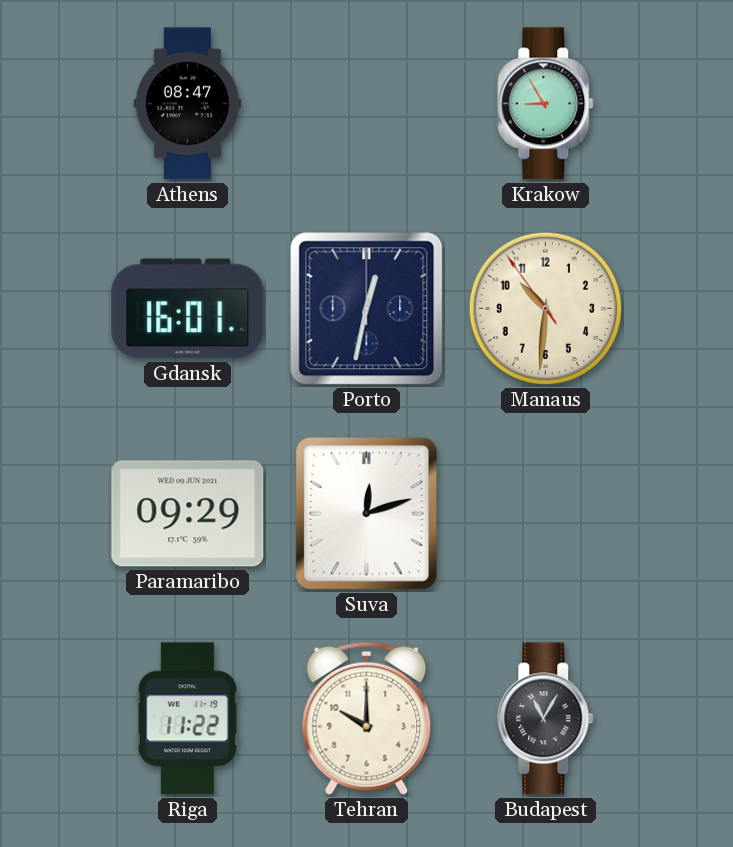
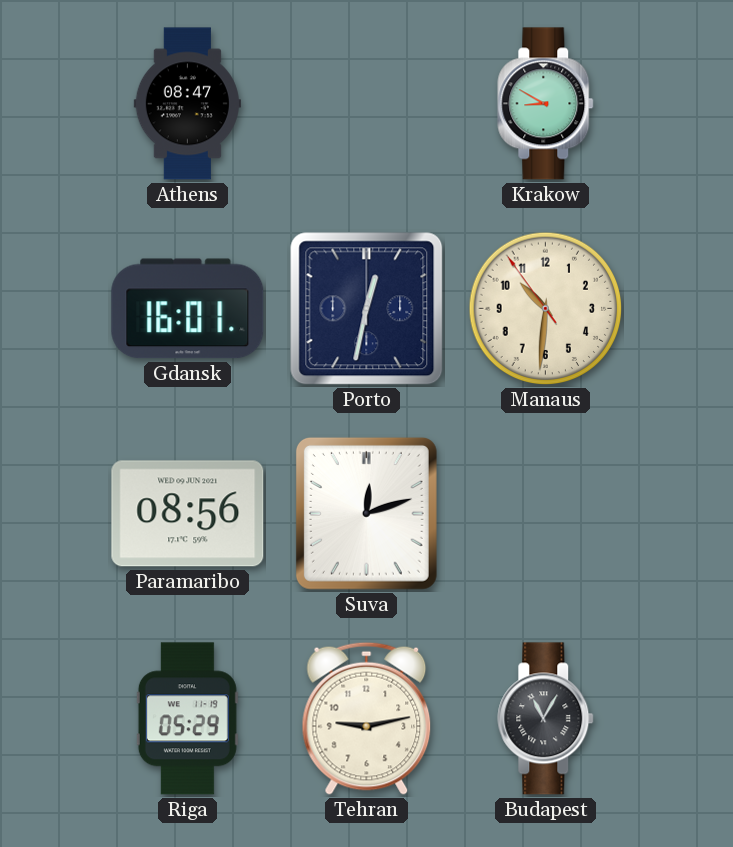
Krakow: 8:55 -> 8:50 (546, 104)
Paramaribo: 09:29 -> 08:56 (188, 514)
Riga: 11:22 -> 05:29 (187, 719)
Tehran: 10:00 -> 9:13 (367, 718)
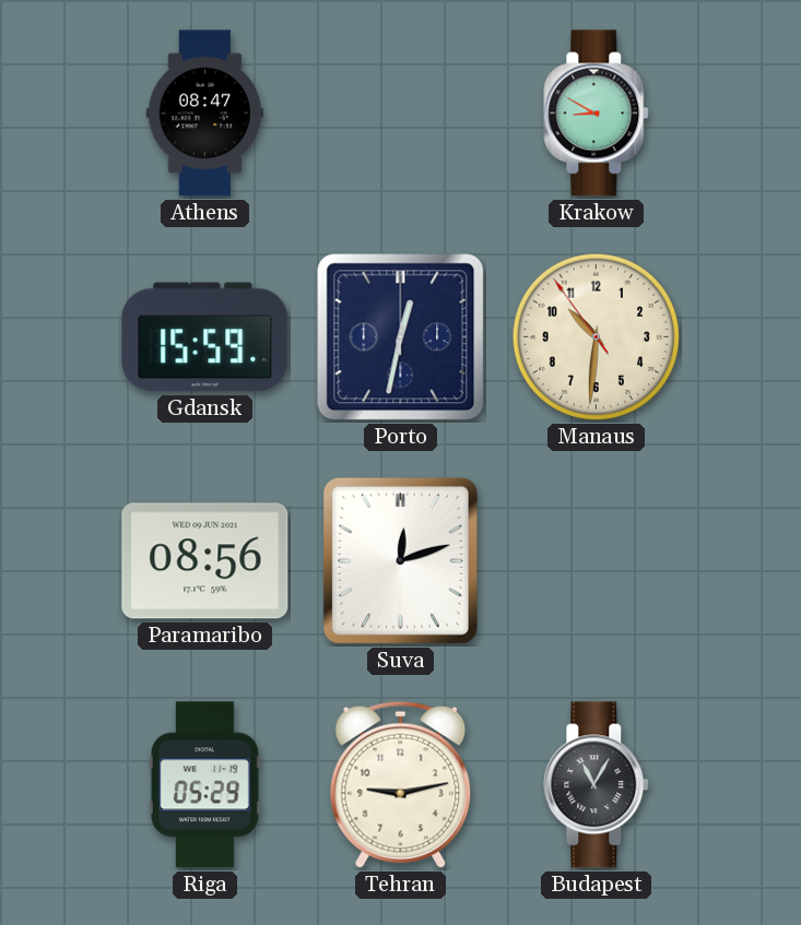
Gdansk: 16:01 -> 15:59 (205, 337)
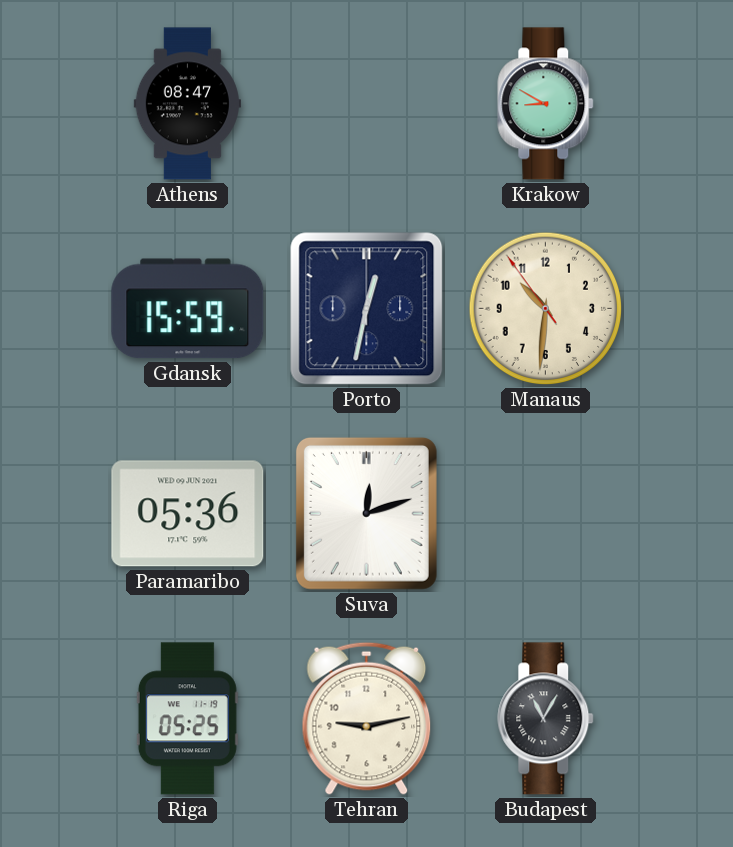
Paramaribo: 08:56 -> 05:36 (188, 514)
Riga: 05:29 -> 05:25 (187, 719)
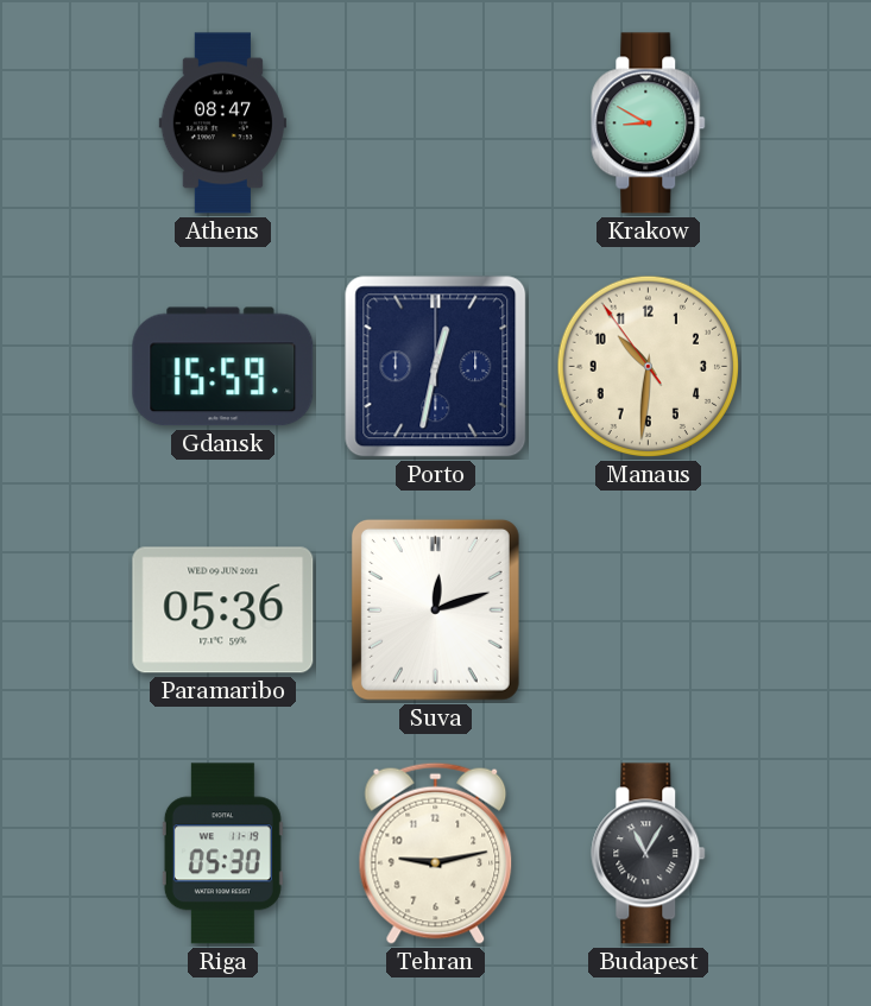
Riga: 05:25 -> 05:30 (222, 854)
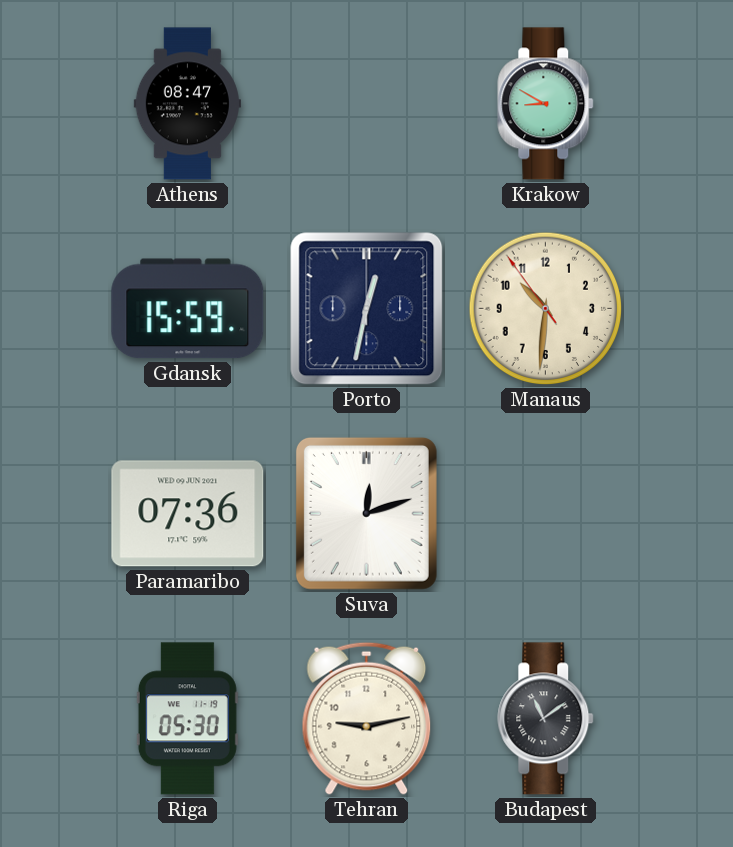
Paramaribo: 05:36 -> 07:36 (188, 514)
Budapest: 11:05 -> 11:09 (546, 719)
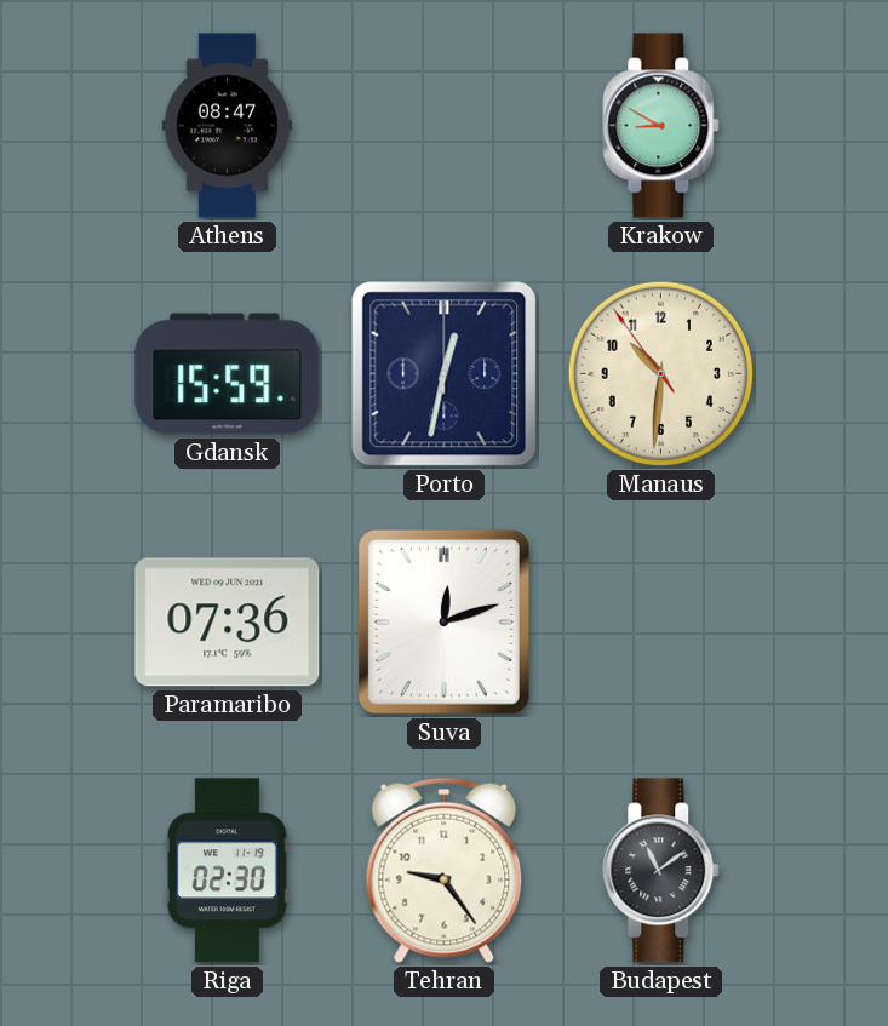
Riga: 05:30 -> 02:30 (227, 871)
Tehran: 9:13 -> 9:24 (445, 870)
